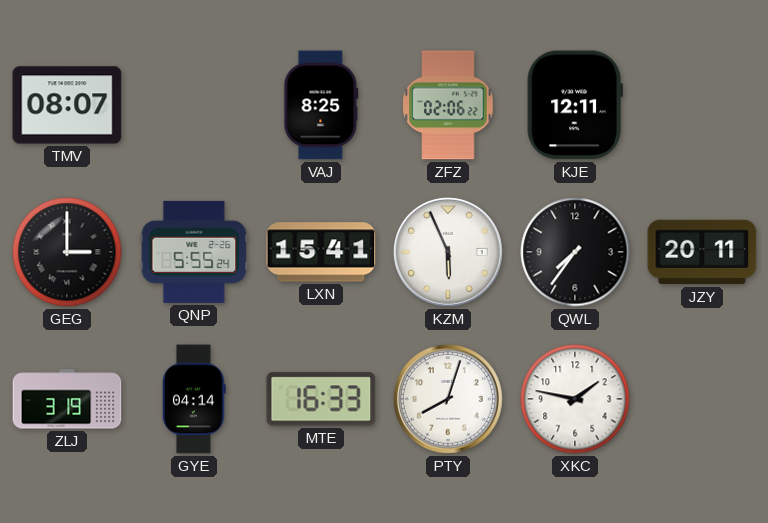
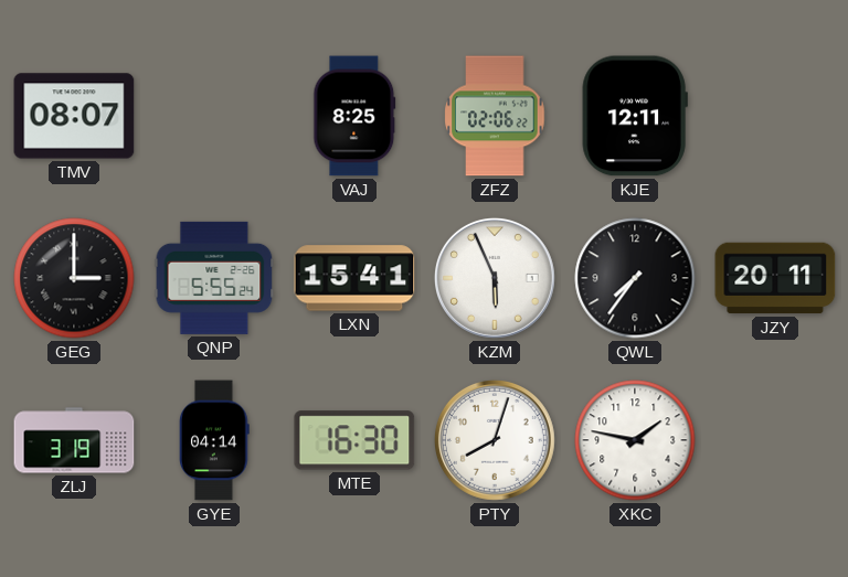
MTE: 16:33 -> 16:30 (354, 440)
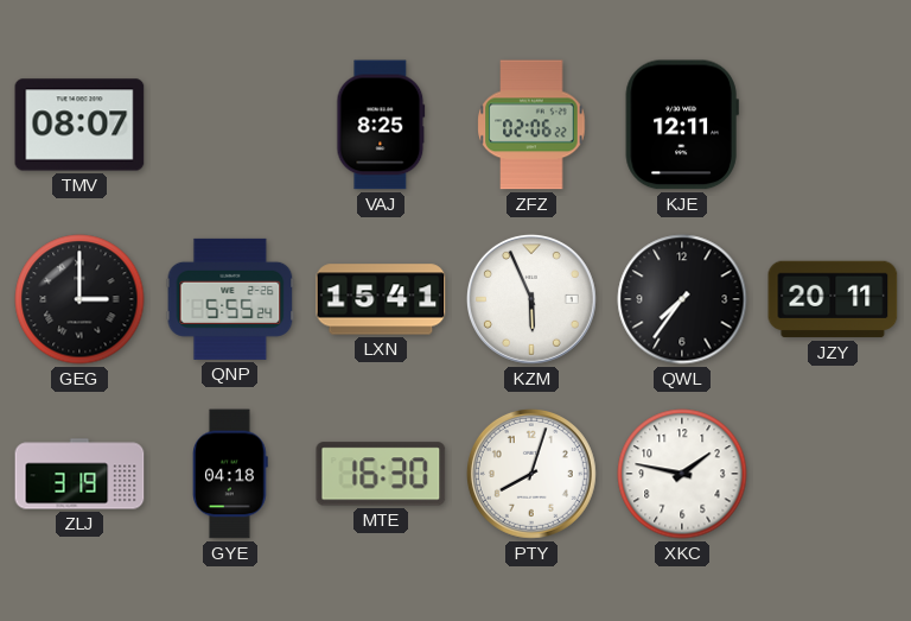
GYE: 04:14 -> 04:18 (231, 474)
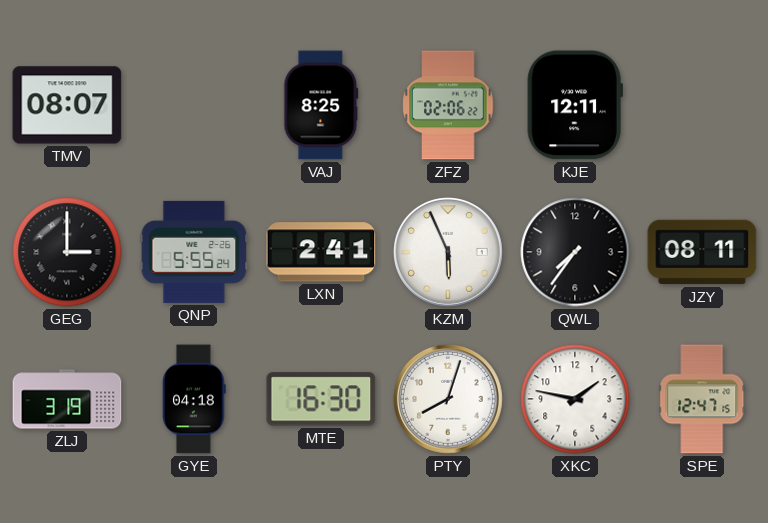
LXN: 15:41 -> 2:41 (321, 252)
JZY: 20:11 -> 08:11 (702, 252)
SPE: none -> 12:47 (702, 399)
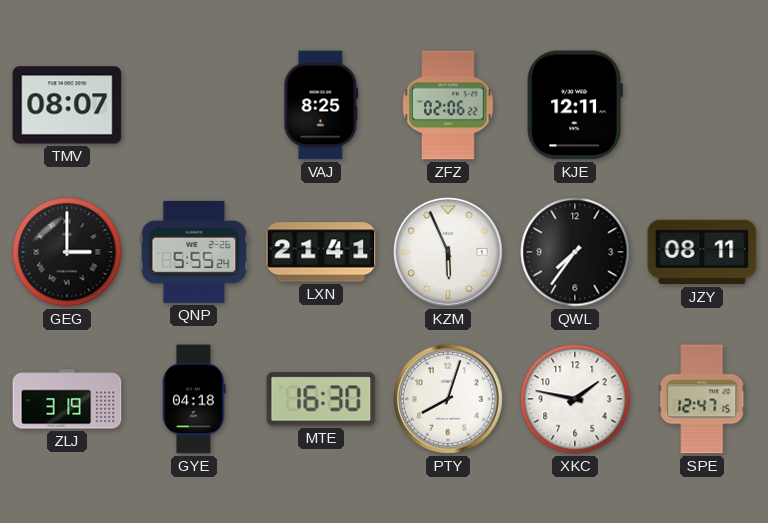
LXN: 2:41 -> 21:41 (321, 252)
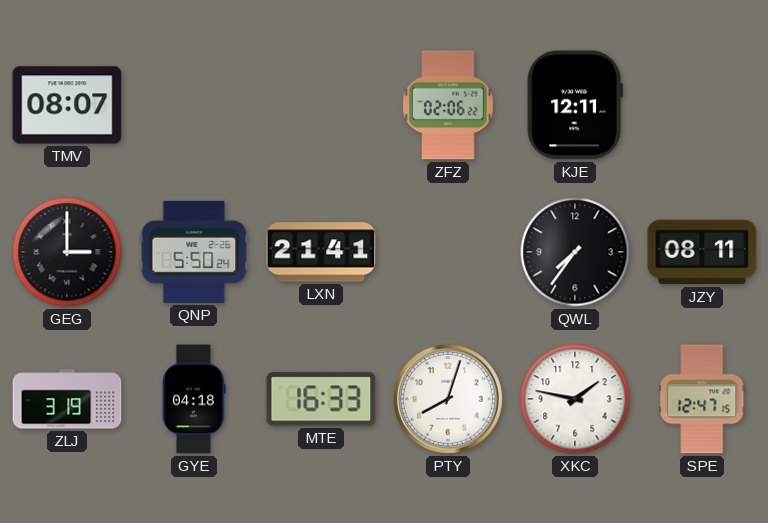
VAJ: 8:25 -> none (321, 105)
QNP: 5:55 -> 5:50 (194, 252)
KZM: 5:56 -> none (448, 252)
MTE: 16:30 -> 16:33 (321, 399)
